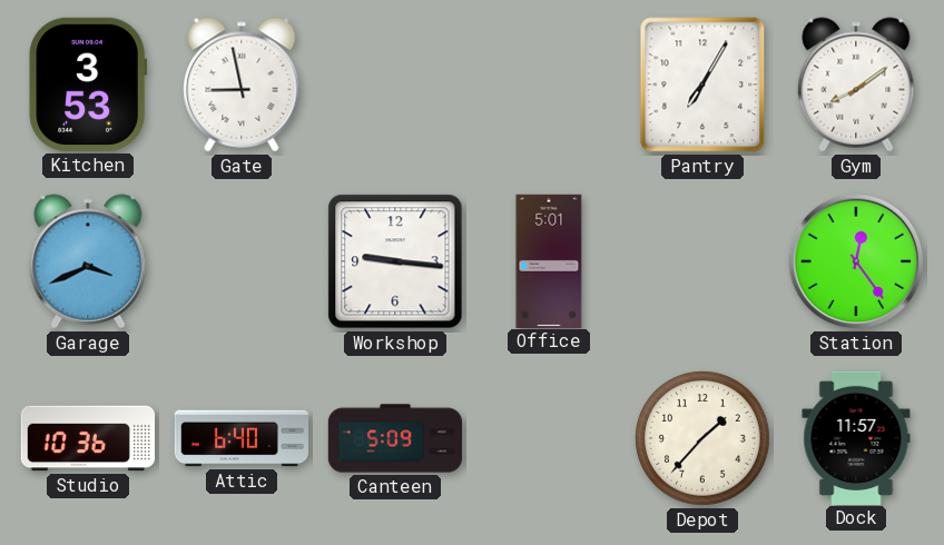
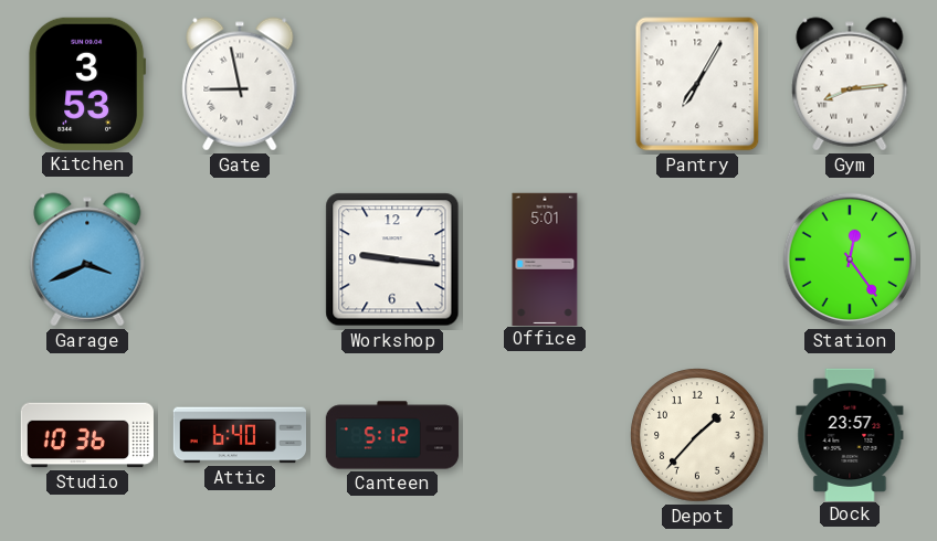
Gym: 8:09 -> 8:14 (850, 84)
Canteen: 5:09 -> 5:12 (392, 435)
Dock: 11:57 -> 23:57 (850, 434)
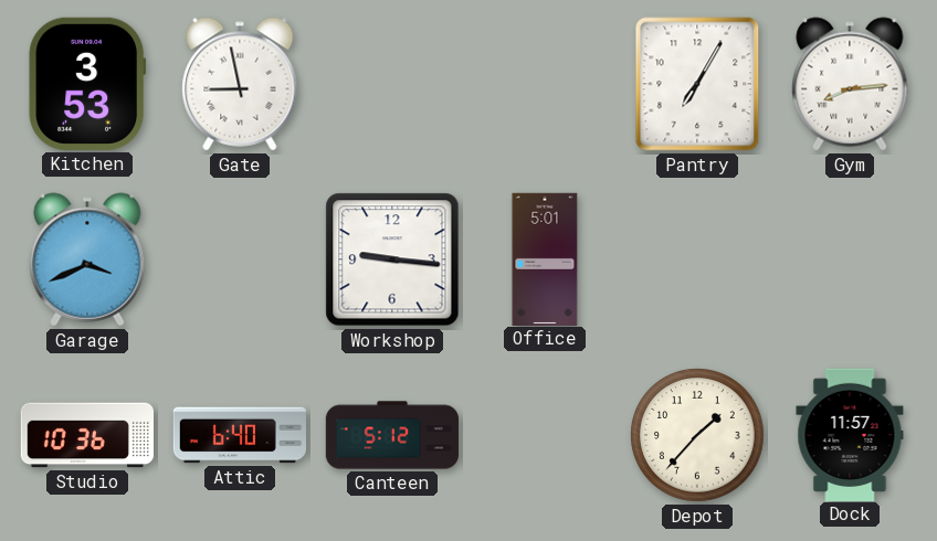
Station: 12:24 -> none (850, 259)
Dock: 23:57 -> 11:57 (850, 434)
